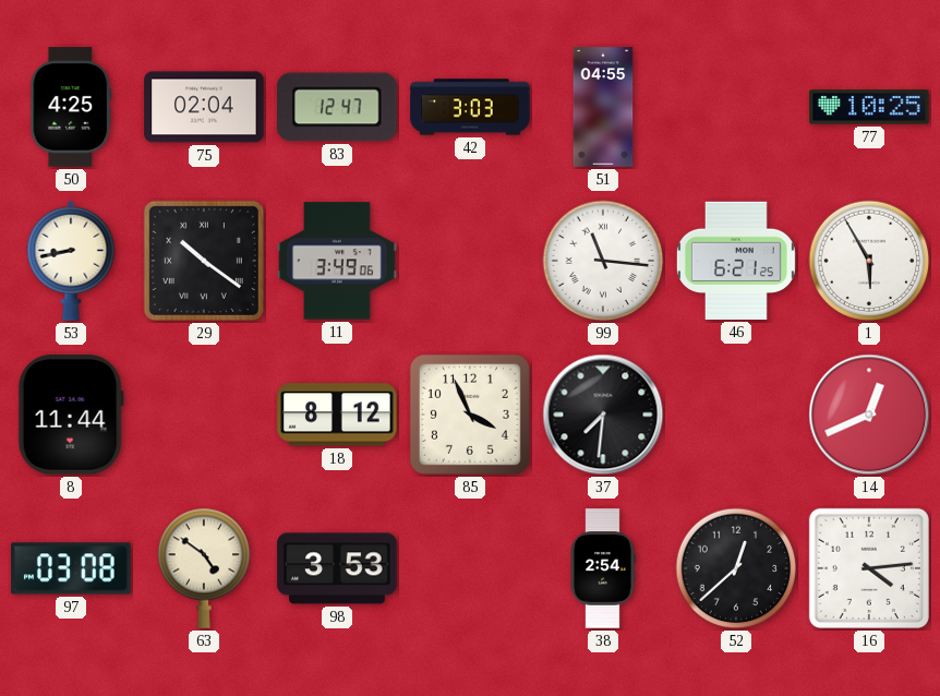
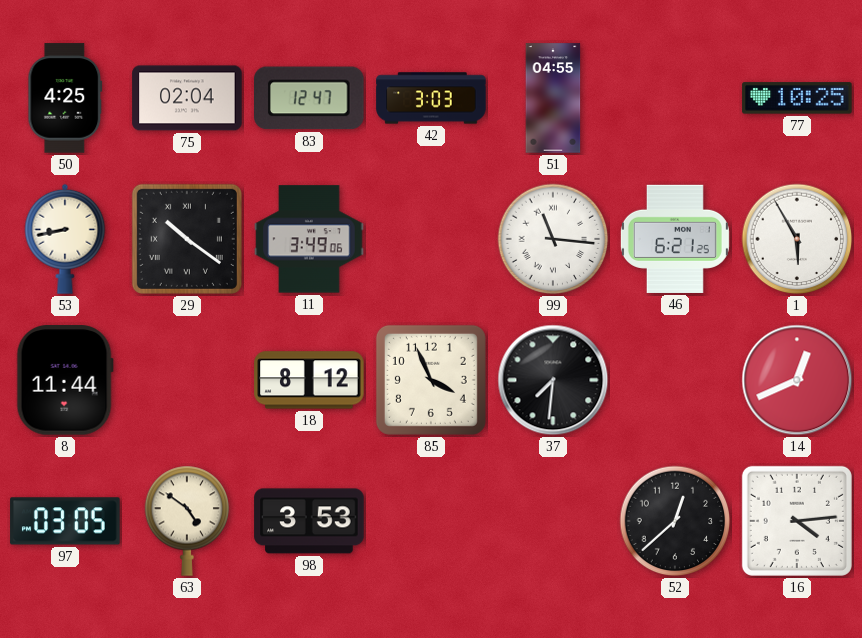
97: 03:08 -> 03:05 (65, 521)
38: 2:54 -> none (603, 568)
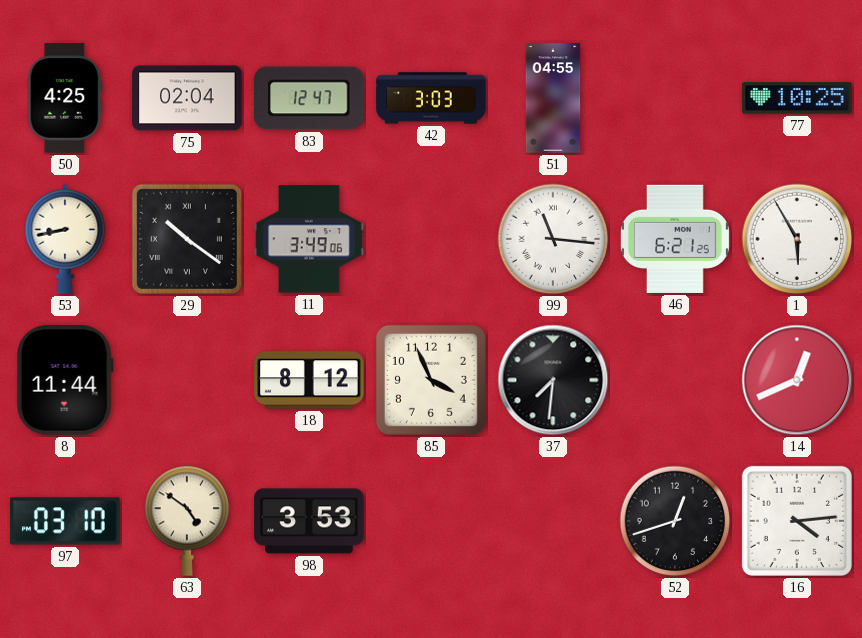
97: 03:05 -> 03:10 (65, 521)
52: 12:38 -> 12:42 (675, 521)
